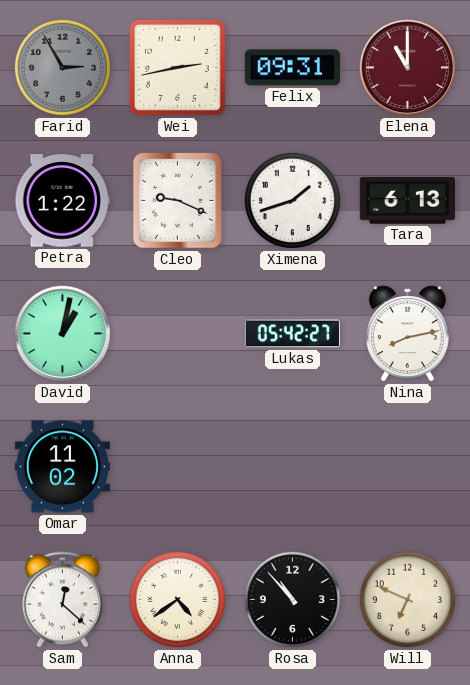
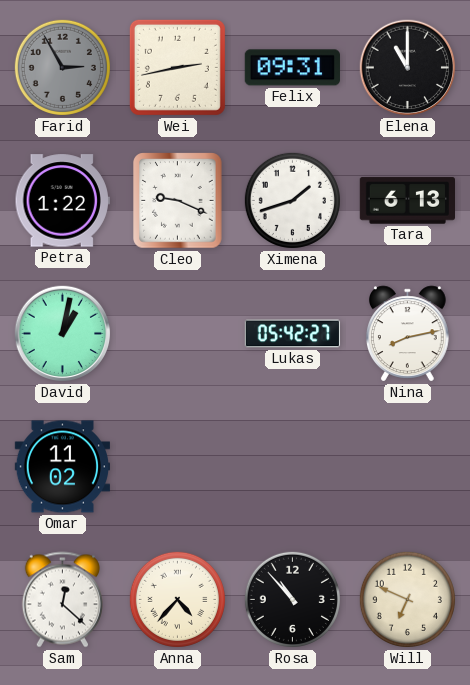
Elena dial: burgundy -> black (408, 68)
Anna: 4:39 -> 4:37 (177, 599)
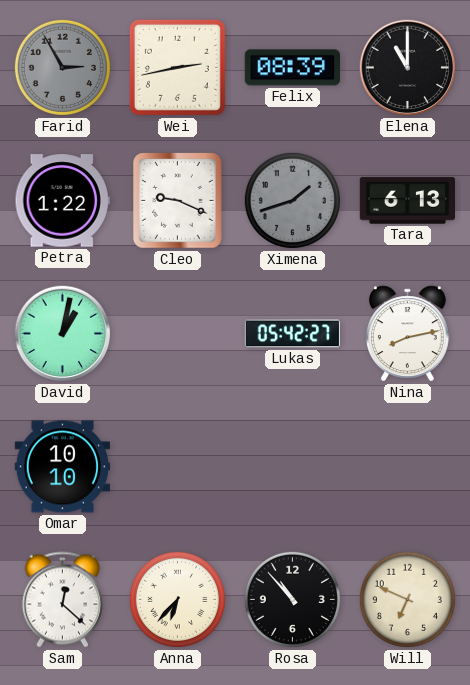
Felix: 09:31 -> 08:39 (292, 68)
Ximena dial: white -> grey (292, 200)
Omar: 11:02 -> 10:10 (62, 467)
Anna: 4:37 -> 6:37 (177, 599)
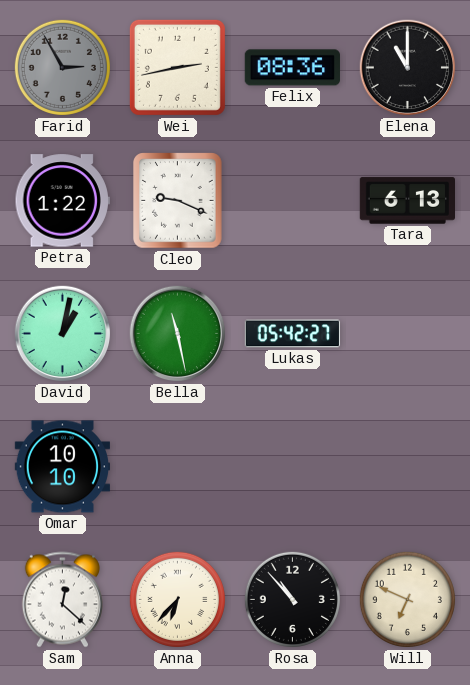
Felix: 08:39 -> 08:36 (292, 68)
Ximena: 1:42 -> none (292, 200)
Bella: none -> 11:28 (178, 334)
Nina: 8:13 -> none (408, 334)
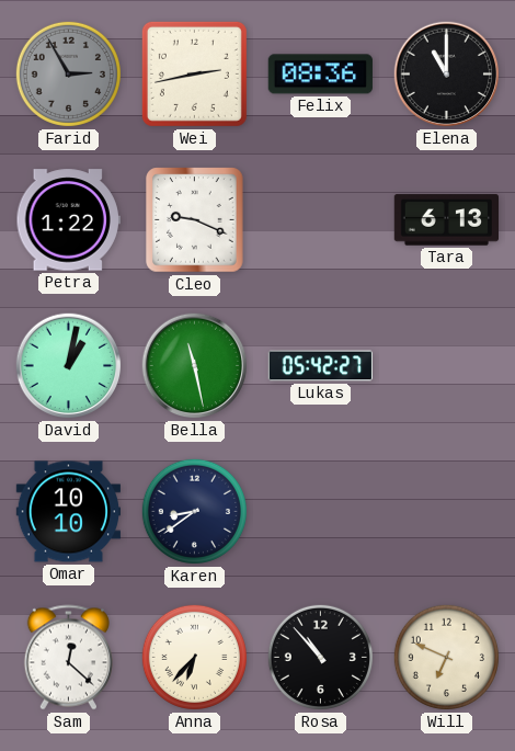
Karen: none -> 8:39 (194, 511)
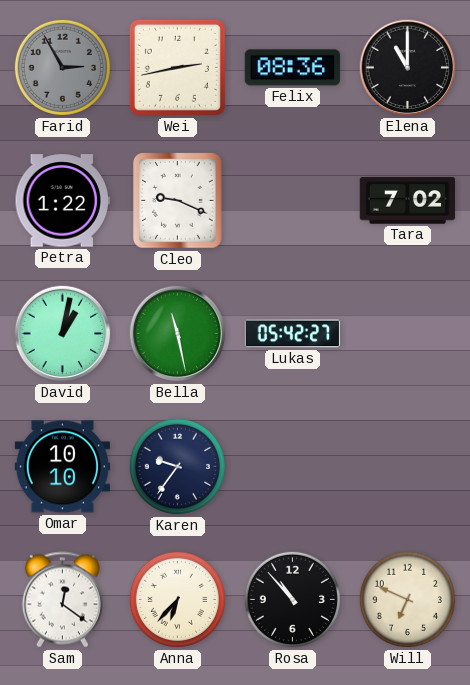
Tara: 6:13 -> 7:02 (407, 201)
Karen: 8:39 -> 9:36 (177, 466)
Sam: 12:22 -> 12:21 (62, 600)
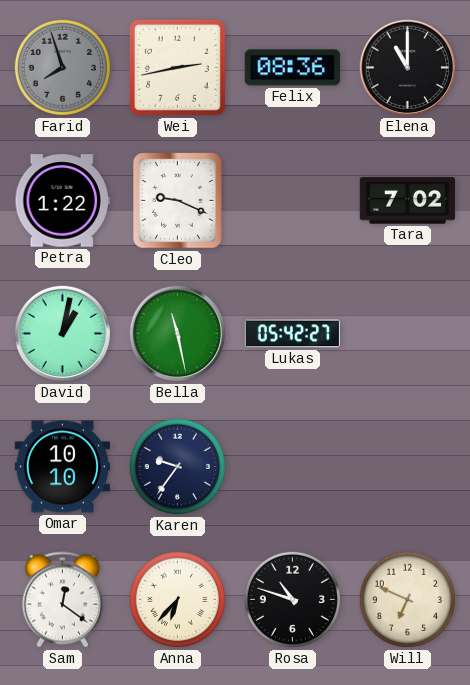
Farid: 2:55 -> 7:57 (62, 67)
Rosa: 10:53 -> 10:48 (292, 599)
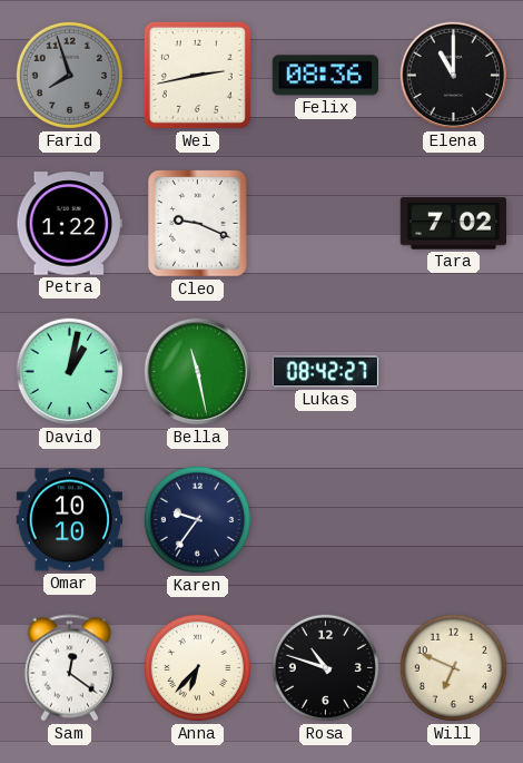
Lukas: 05:42 -> 08:42 (326, 372)
